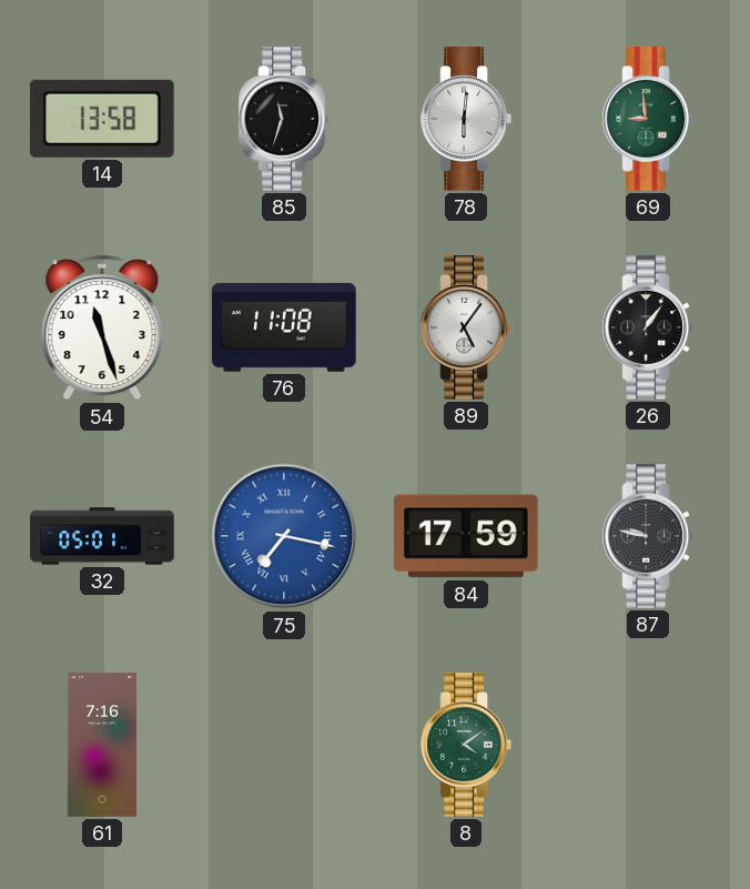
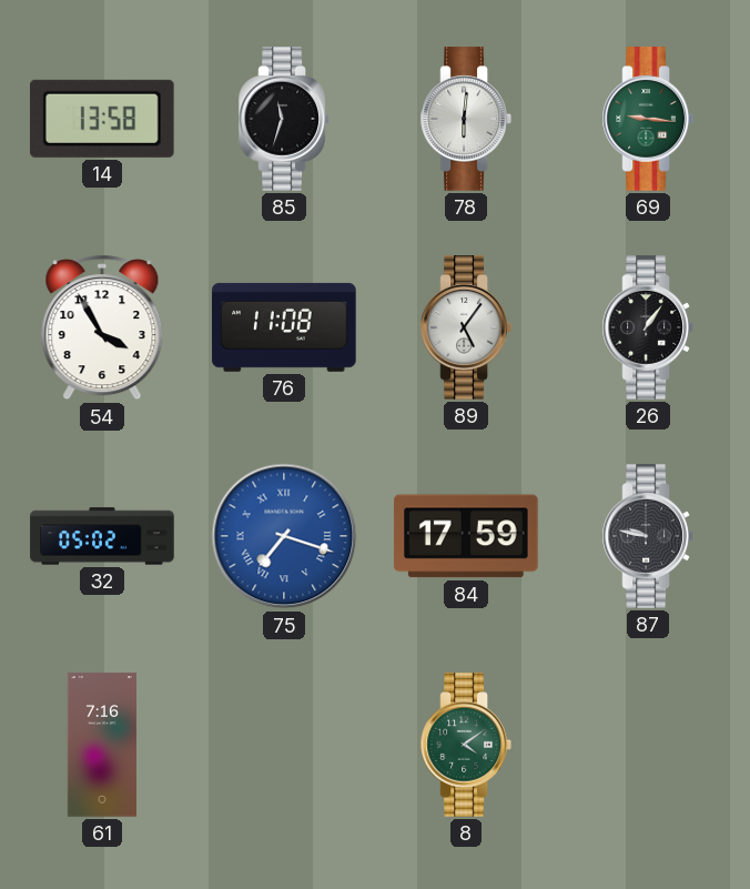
69: 8:59 -> 9:16 (648, 119)
54: 11:27 -> 3:55 (102, 327)
32: 05:01 -> 05:02 (102, 536)
75: 7:17 -> 7:18 (284, 536)
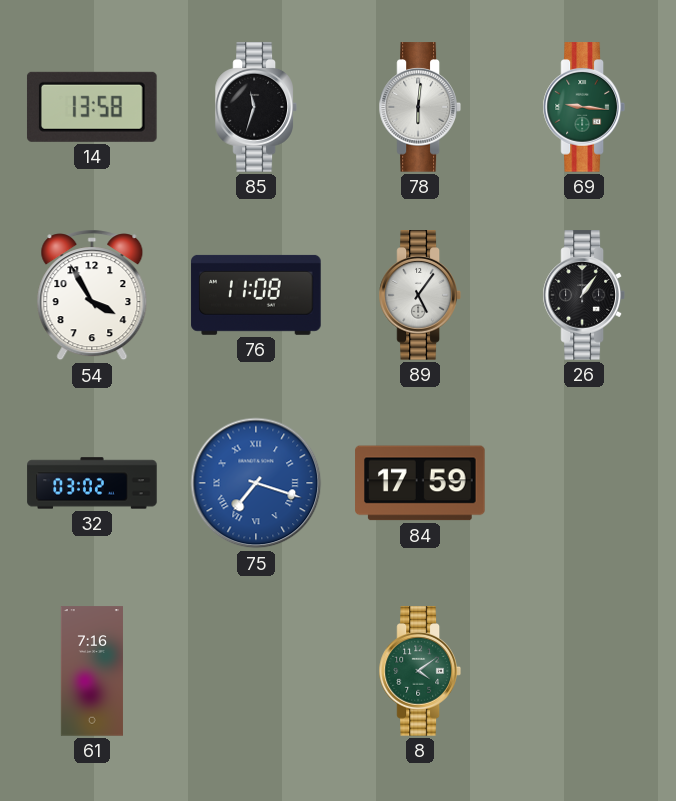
32: 05:02 -> 03:02 (92, 483)
87: 9:47 -> none (648, 536)
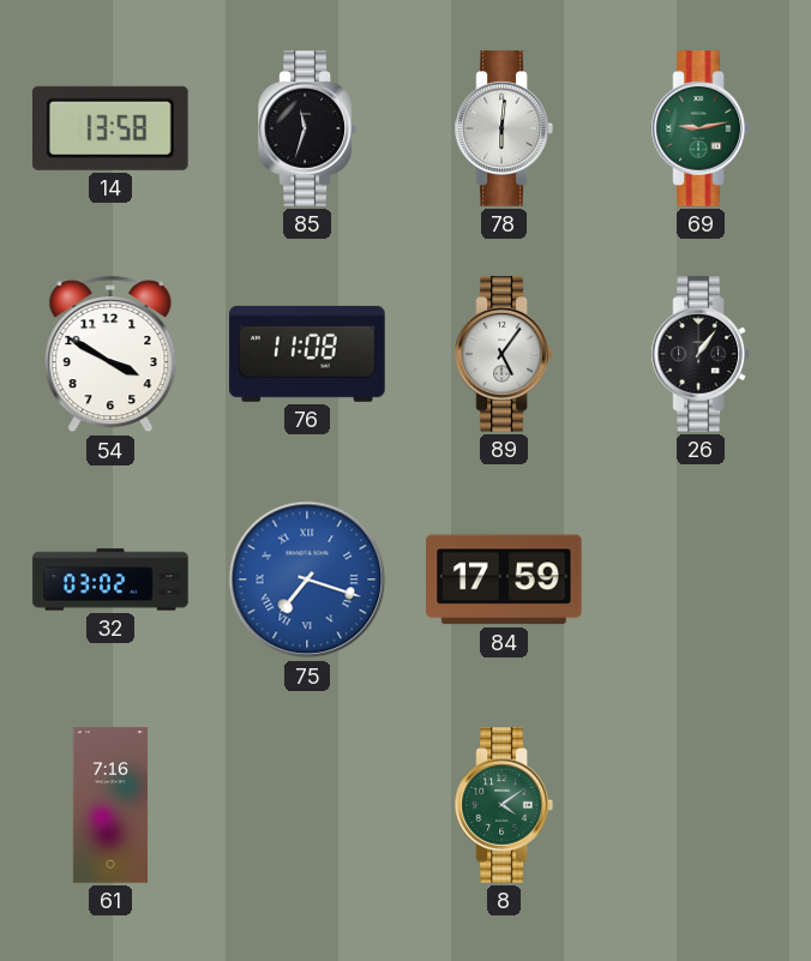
69: 9:16 -> 9:13 (701, 128)
54: 3:55 -> 3:50 (110, 354)
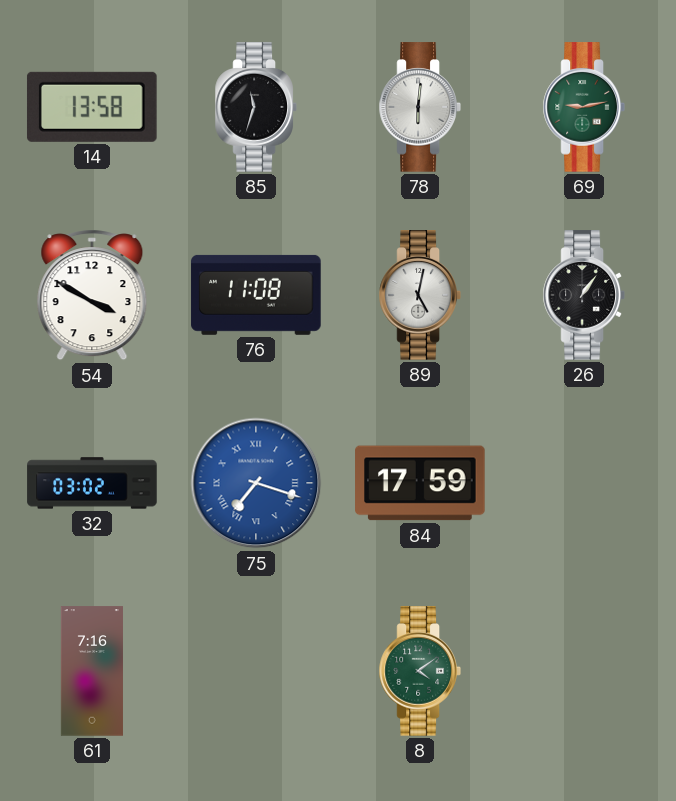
89: 5:06 -> 5:02 (420, 295)
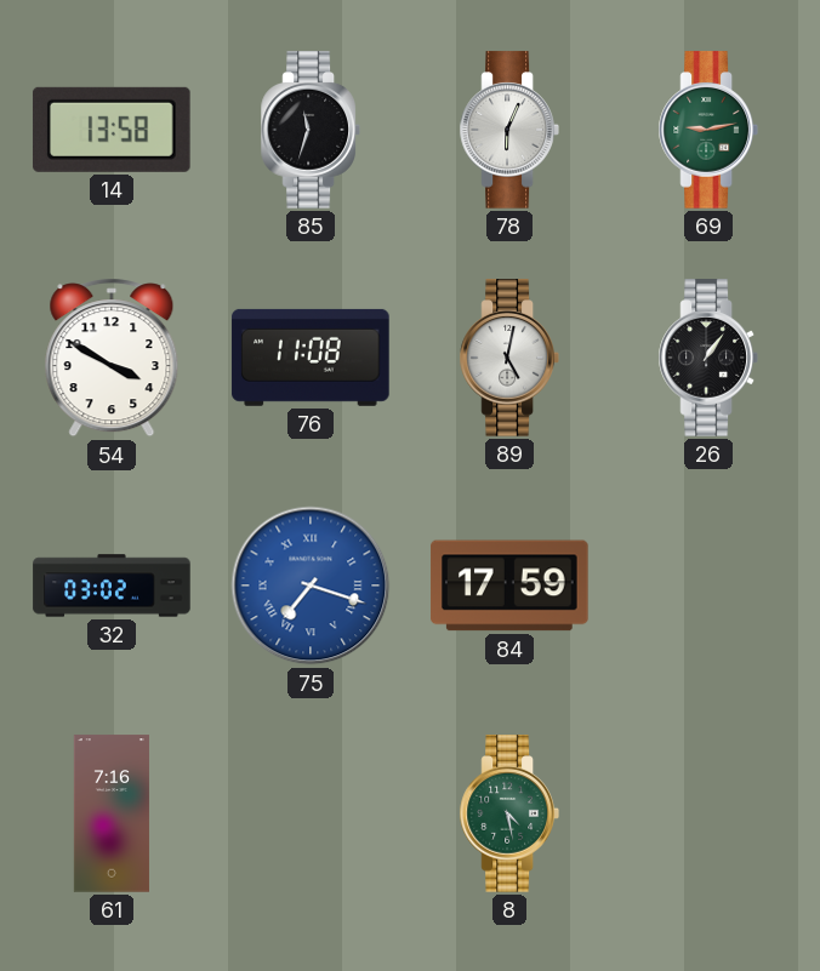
78: 6:01 -> 6:04 (509, 130)
8: 4:09 -> 4:28 (509, 813)
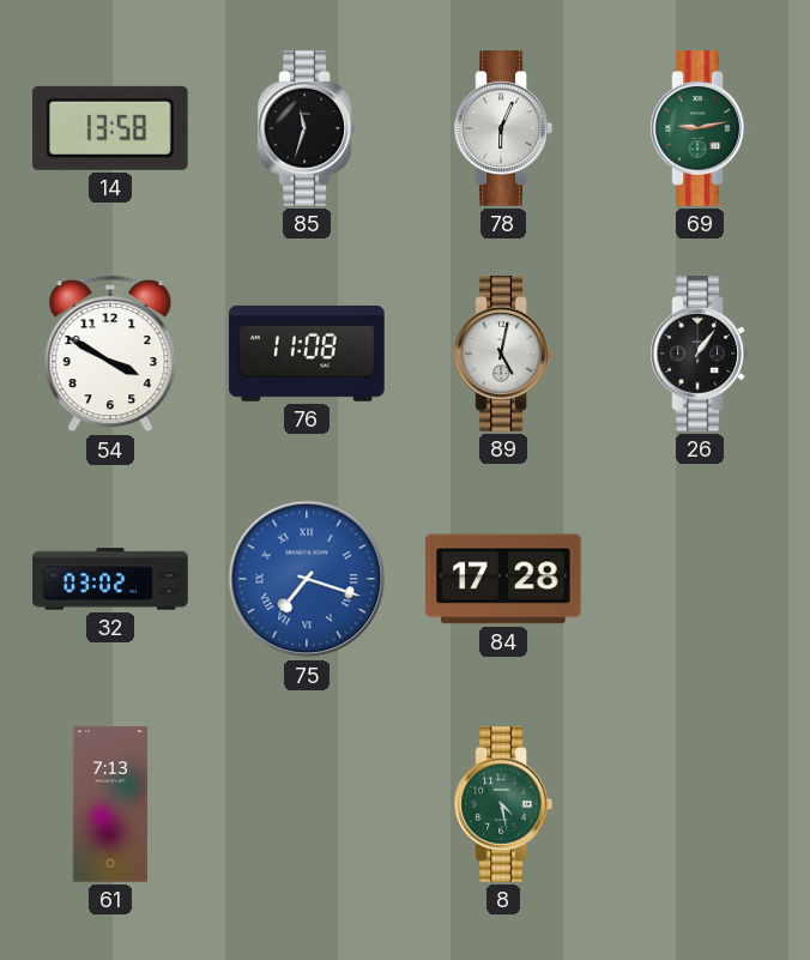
84: 17:59 -> 17:28 (503, 579)
61: 7:16 -> 7:13 (110, 804)
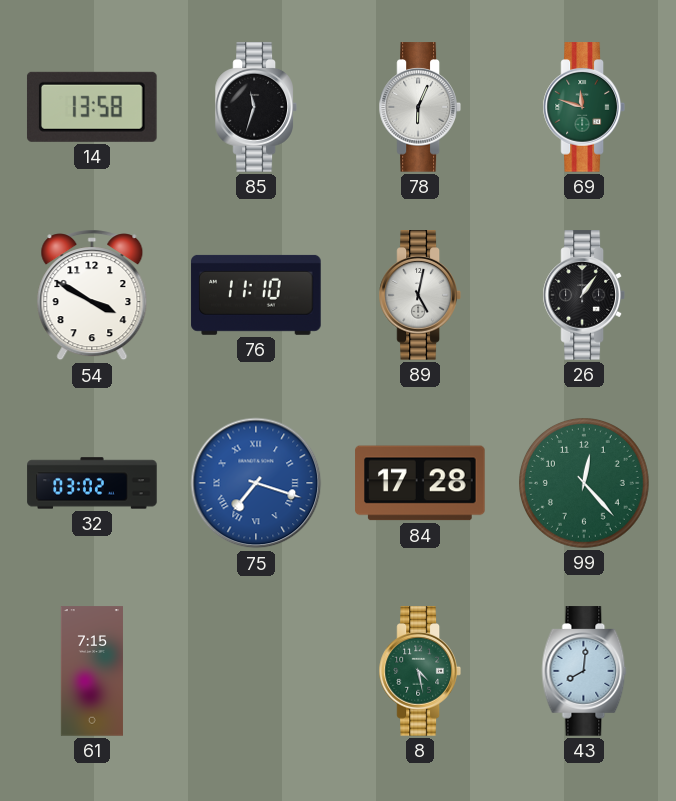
69: 9:13 -> 11:48 (584, 107)
76: 11:08 -> 11:10 (256, 295)
99: none -> 12:23 (585, 484)
61: 7:13 -> 7:15 (92, 671)
43: none -> 8:01 (584, 671)
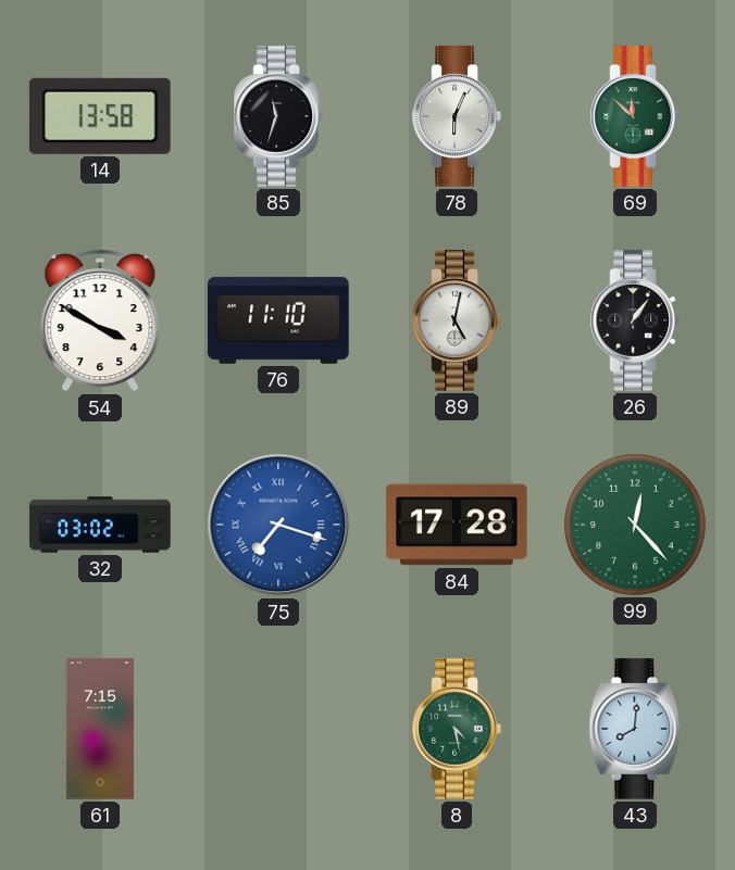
69: 11:48 -> 11:52 (635, 116)
